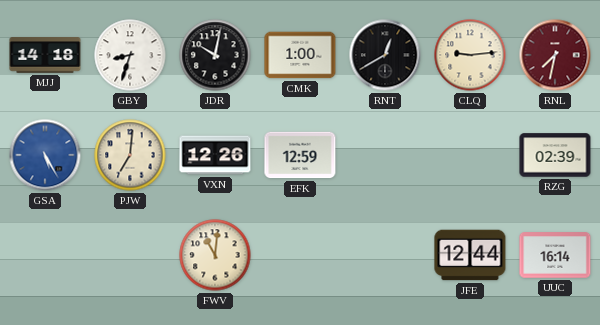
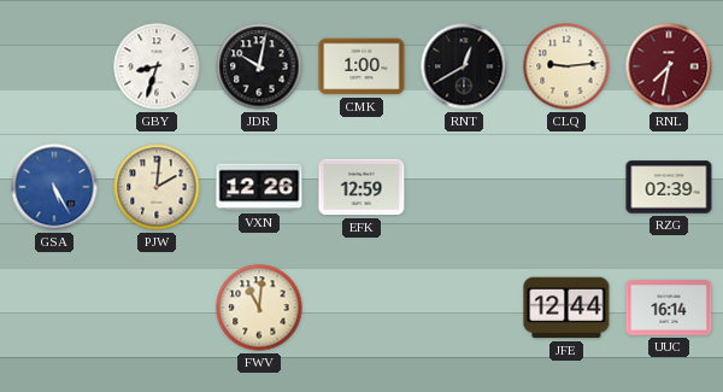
MJJ: 14:18 -> none (45, 55)
PJW: 7:01 -> 2:01 (157, 187)
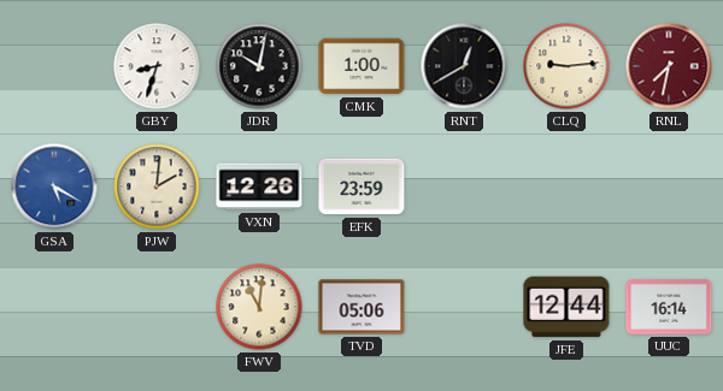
GSA: 5:25 -> 5:20 (54, 186)
EFK: 12:59 -> 23:59 (361, 186)
RZG: 02:39 -> none (669, 187)
TVD: none -> 05:06 (361, 307)
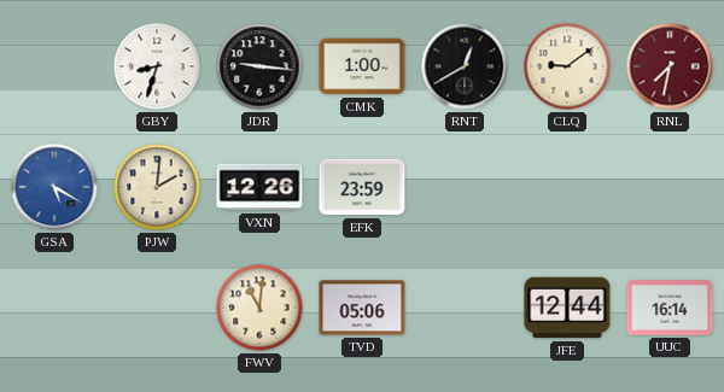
JDR: 10:02 -> 9:16 (259, 66)
CLQ: 9:14 -> 9:09 (567, 66)
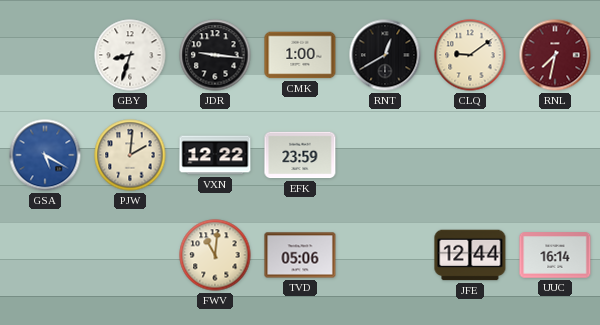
VXN: 12:26 -> 12:22 (215, 155)
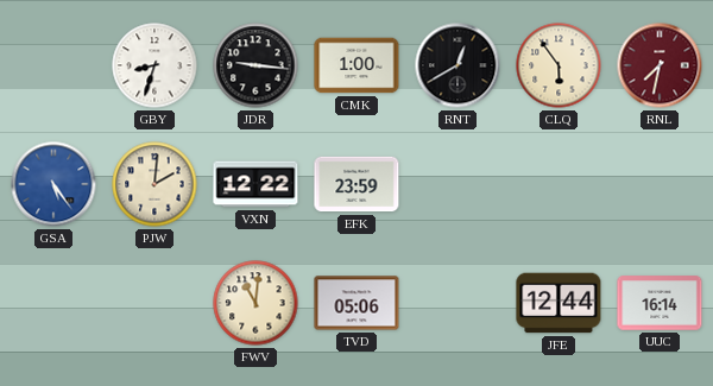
CLQ: 9:09 -> 5:54 (559, 65)
GSA: 5:20 -> 5:24 (53, 184)
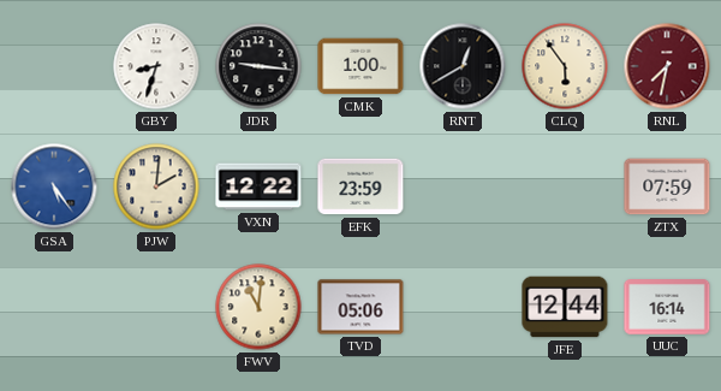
ZTX: none -> 07:59 (667, 186)
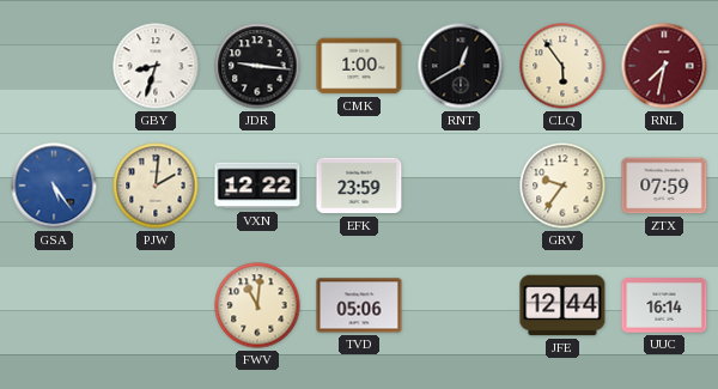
GRV: none -> 9:36 (562, 186)
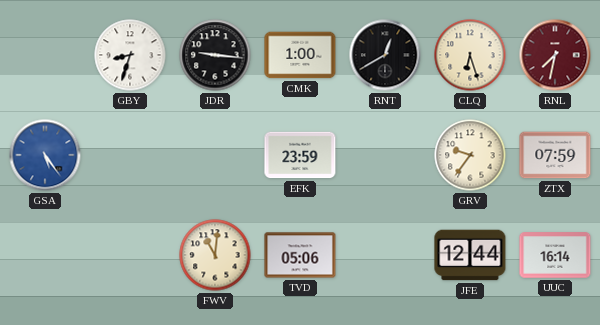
CLQ: 5:54 -> 6:27 (470, 55)
PJW: 2:01 -> none (156, 186)
VXN: 12:22 -> none (257, 186)
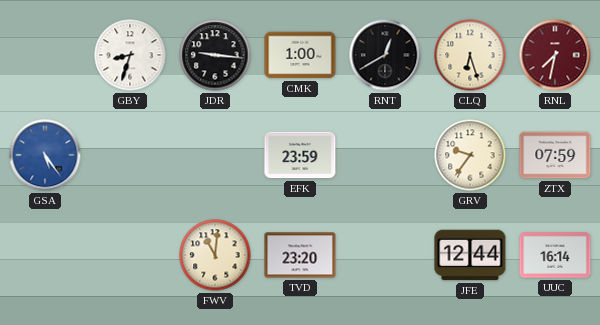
TVD: 05:06 -> 23:20 (300, 255)
